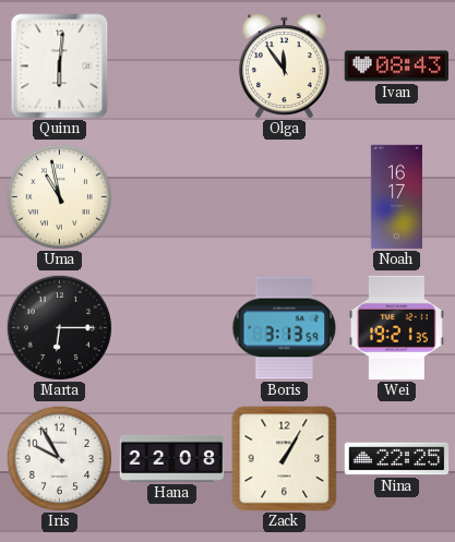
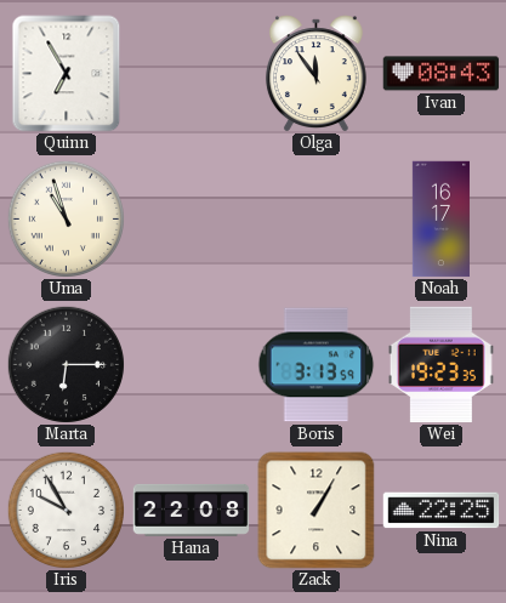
Quinn: 6:01 -> 6:55 (67, 74)
Uma: 10:58 -> 10:57 (66, 218)
Wei: 19:21 -> 19:23 (440, 365)
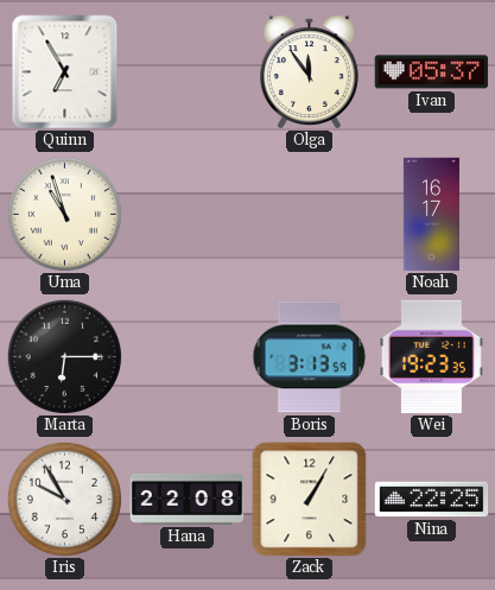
Ivan: 08:43 -> 05:37 (432, 72)
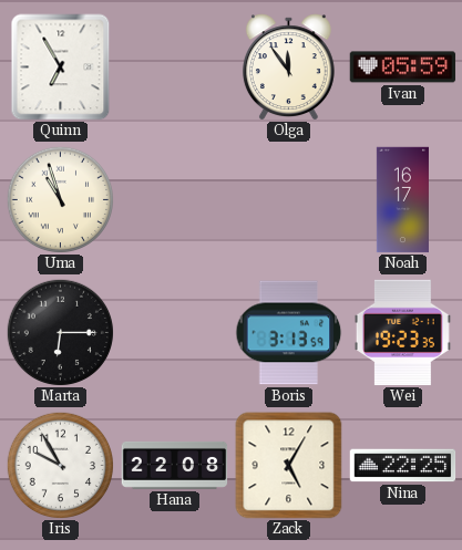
Ivan: 05:37 -> 05:59 (403, 68)
Zack: 1:05 -> 5:05 (289, 466)
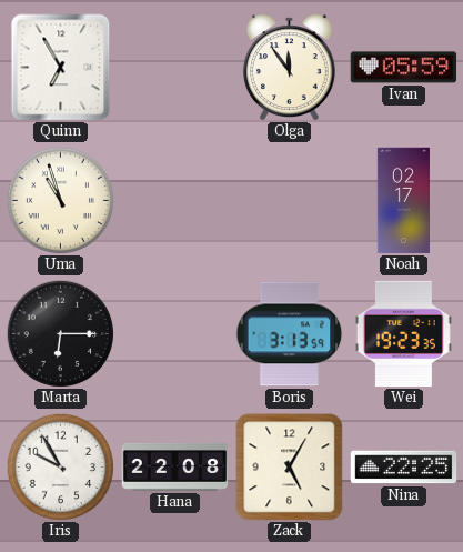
Noah: 16:17 -> 02:17 (403, 201)
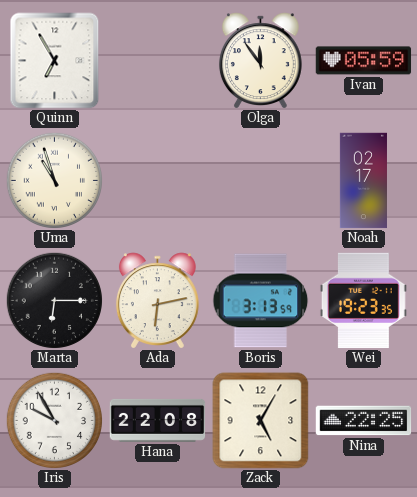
Ada: none -> 6:13 (157, 300)
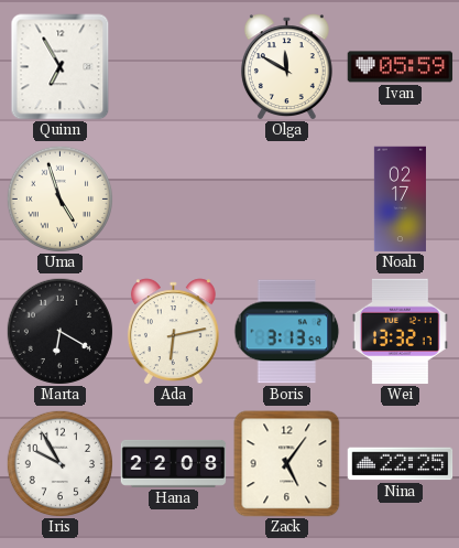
Olga: 11:54 -> 11:50 (286, 66)
Uma: 10:57 -> 4:57 (59, 198)
Marta: 6:15 -> 6:20 (59, 331)
Wei: 19:23 -> 13:32 (400, 332)
Zack: 5:05 -> 5:06 (287, 464)
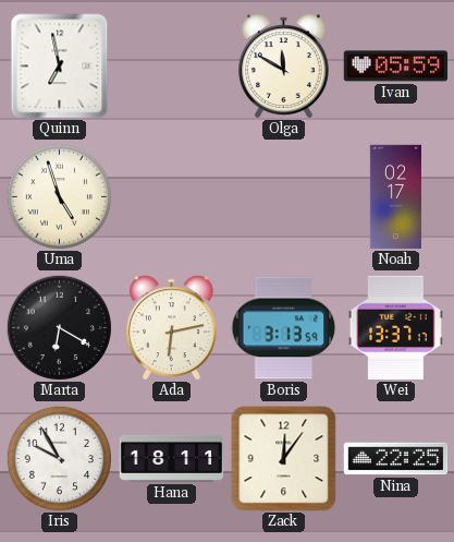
Quinn: 6:55 -> 6:58 (60, 67)
Wei: 13:32 -> 13:37 (395, 328)
Hana: 22:08 -> 18:11 (172, 458)
Zack: 5:06 -> 12:06 (284, 459)
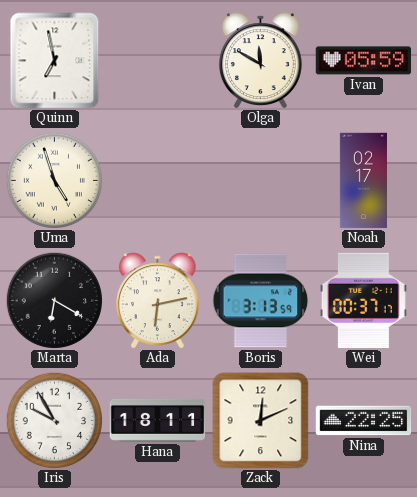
Wei: 13:37 -> 00:37 (363, 301)
Zack: 12:06 -> 12:11 (261, 421)
